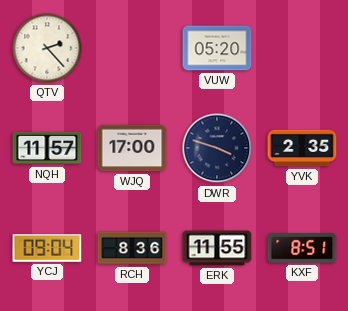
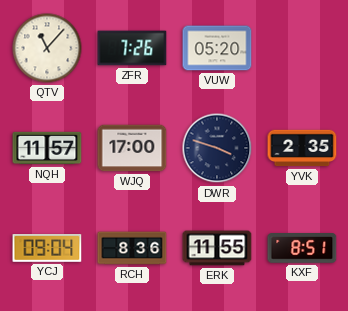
QTV: 2:23 -> 11:07 (47, 48)
ZFR: none -> 7:26 (132, 48)
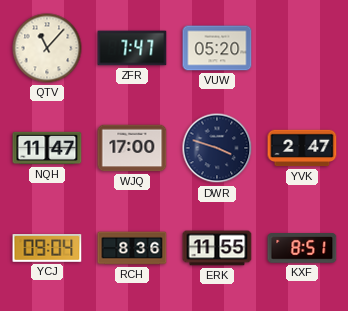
ZFR: 7:26 -> 7:47 (132, 48)
NQH: 11:57 -> 11:47 (47, 148)
YVK: 2:35 -> 2:47 (302, 148)
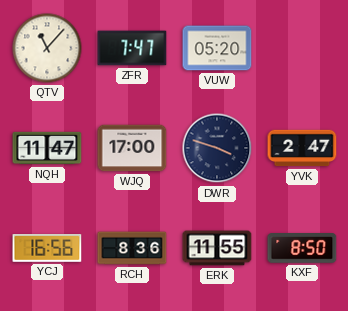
YCJ: 09:04 -> 16:56 (47, 249)
KXF: 8:51 -> 8:50 (302, 249)
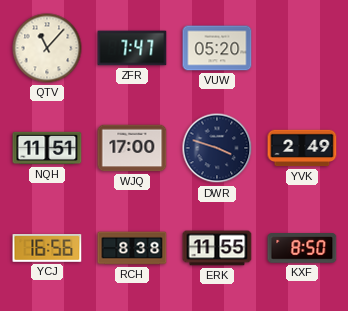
NQH: 11:47 -> 11:51 (47, 148)
YVK: 2:47 -> 2:49 (302, 148)
RCH: 8:36 -> 8:38 (132, 248)
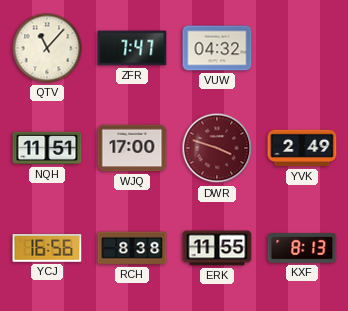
VUW: 05:20 -> 04:32 (217, 48)
DWR dial: navy -> burgundy (217, 148)
KXF: 8:50 -> 8:13 (302, 249)
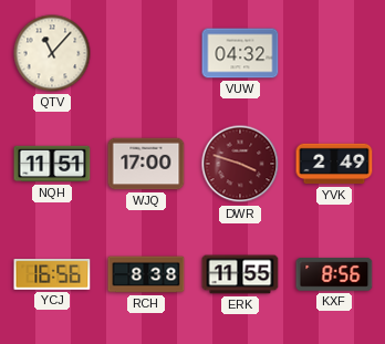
ZFR: 7:47 -> none (132, 48)
KXF: 8:13 -> 8:56 (334, 275)
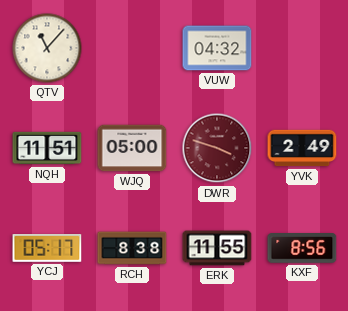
WJQ: 17:00 -> 05:00 (132, 148)
YCJ: 16:56 -> 05:17 (47, 249)
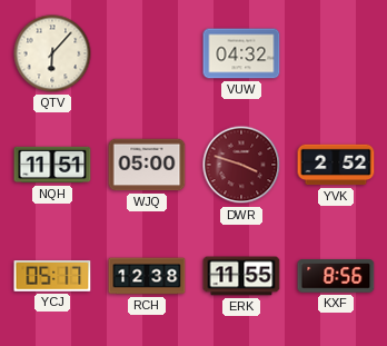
QTV: 11:07 -> 6:07 (52, 53)
YVK: 2:49 -> 2:52 (336, 165)
RCH: 8:38 -> 12:38 (147, 276)
